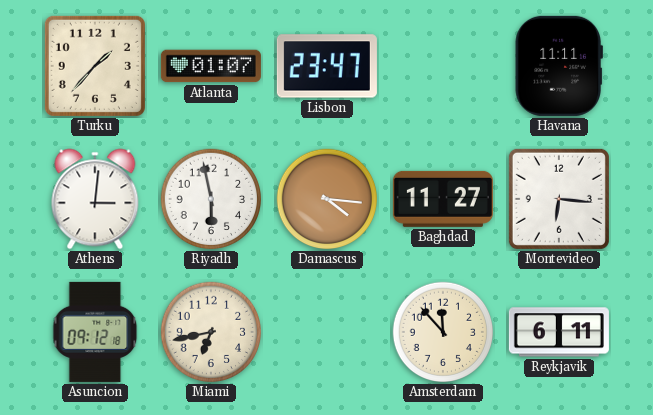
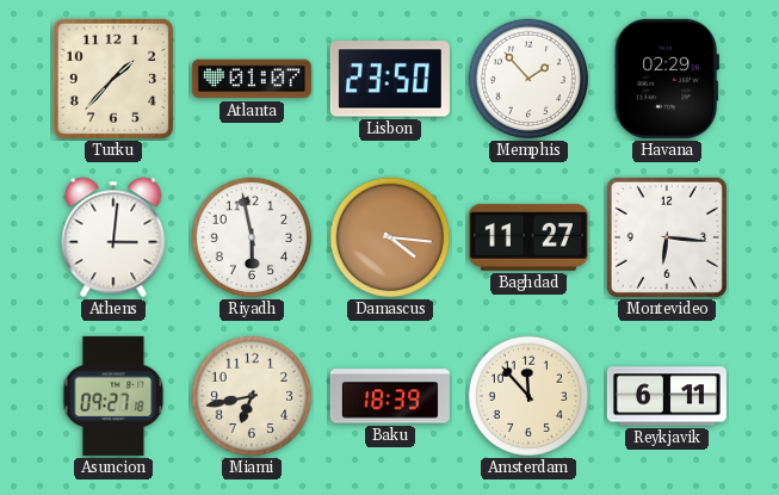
Lisbon: 23:47 -> 23:50 (390, 79)
Memphis: none -> 1:53 (528, 79)
Havana: 11:11 -> 02:29 (667, 79)
Asuncion: 09:12 -> 09:27 (113, 396)
Baku: none -> 18:39 (390, 396)
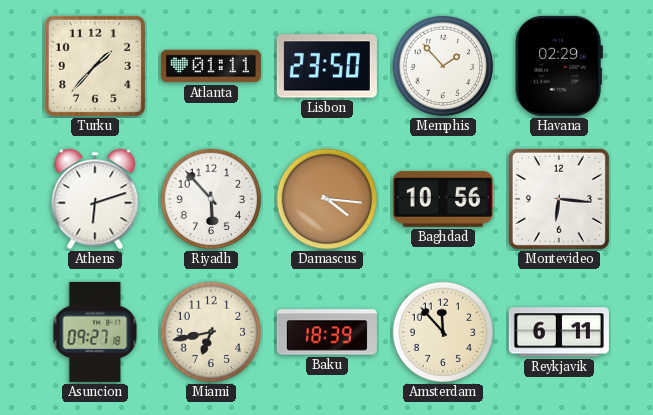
Atlanta: 01:07 -> 01:11 (211, 66)
Athens: 3:01 -> 6:12 (95, 199)
Riyadh: 5:58 -> 5:53 (211, 199)
Baghdad: 11:27 -> 10:56 (443, 199)
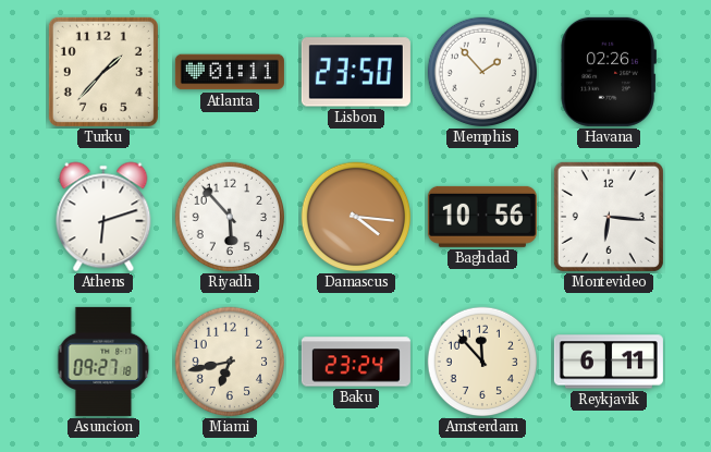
Havana: 02:29 -> 02:26 (609, 72)
Baku: 18:39 -> 23:24 (356, 362)
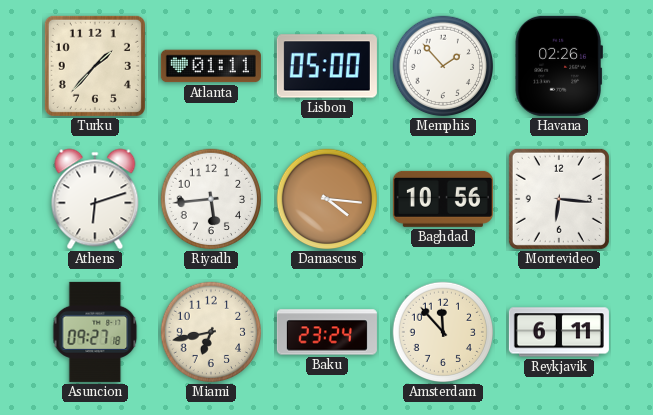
Lisbon: 23:50 -> 05:00 (327, 66)
Riyadh: 5:53 -> 5:44 (211, 199)
